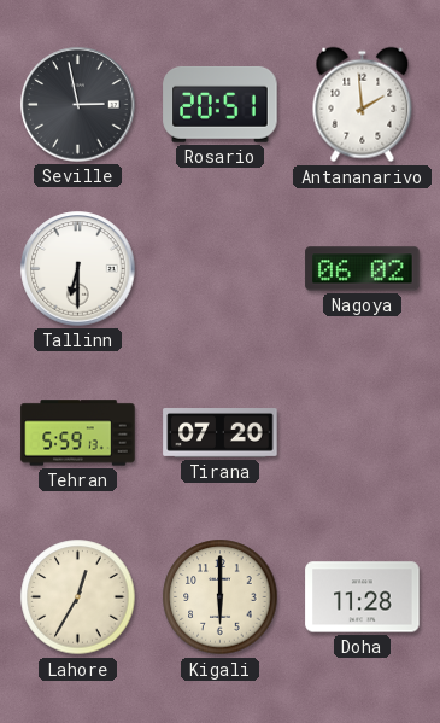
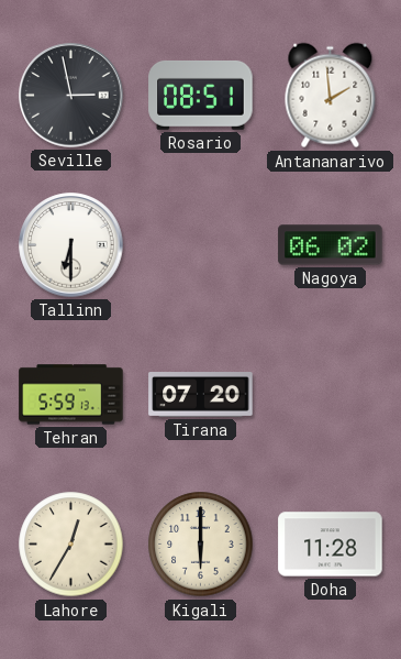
Rosario: 20:51 -> 08:51 (201, 95)
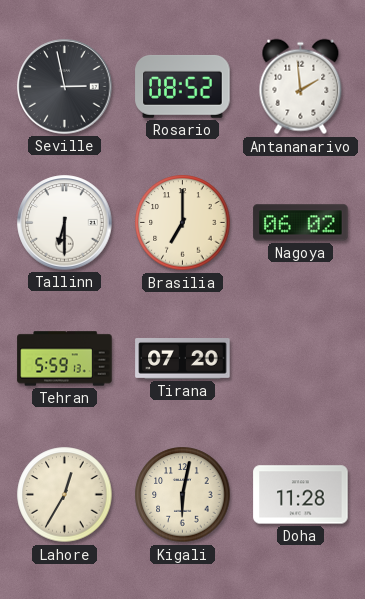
Rosario: 08:51 -> 08:52 (183, 86)
Brasilia: none -> 7:00 (183, 223)
Kigali: 6:00 -> 6:02 (183, 495)
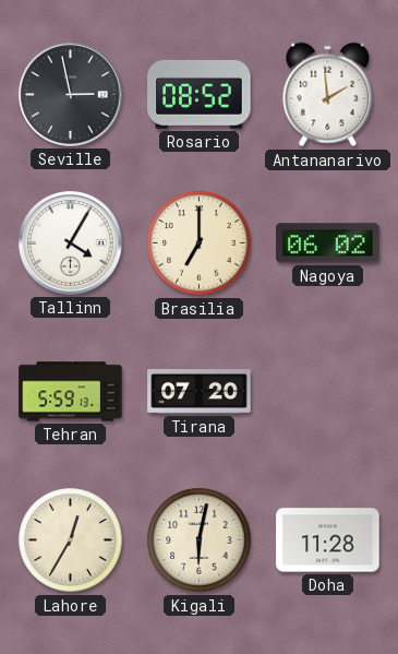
Tallinn: 6:30 -> 4:05 (71, 243)
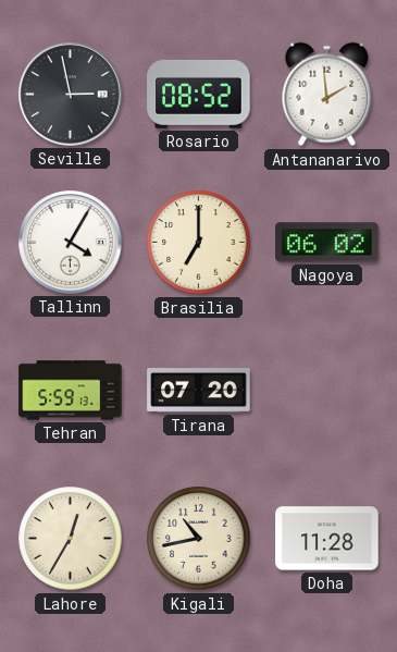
Kigali: 6:02 -> 10:43 (199, 539)
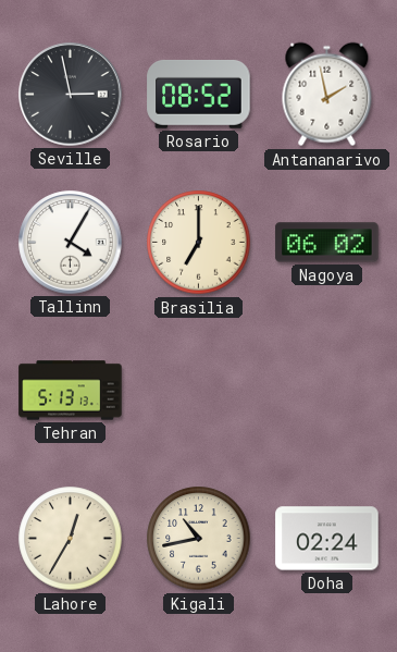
Antananarivo: 1:59 -> 1:58 (327, 95)
Tehran: 5:59 -> 5:13 (71, 391)
Tirana: 07:20 -> none (199, 391)
Doha: 11:28 -> 02:24 (327, 539)
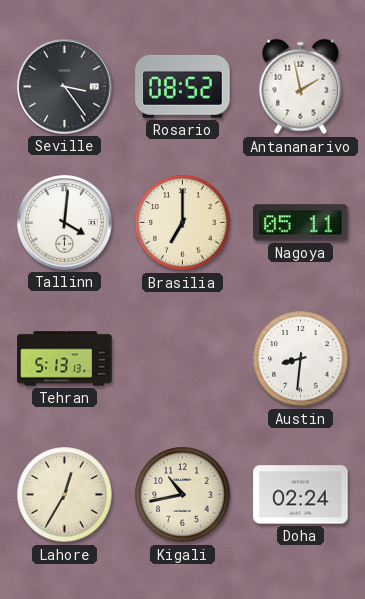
Seville: 2:58 -> 3:24 (65, 87)
Tallinn: 4:05 -> 4:01 (65, 223)
Nagoya: 06:02 -> 05:11 (301, 223)
Austin: none -> 8:31 (301, 359)
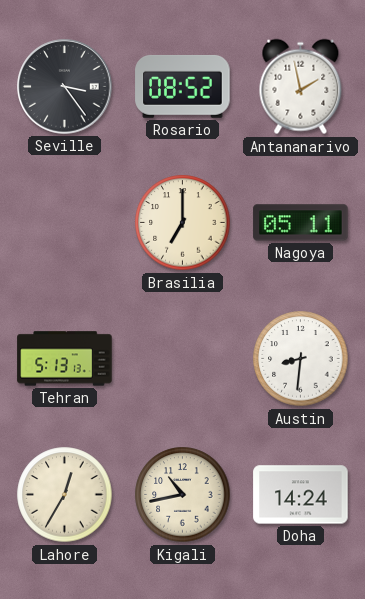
Tallinn: 4:01 -> none (65, 223)
Doha: 02:24 -> 14:24 (301, 495)
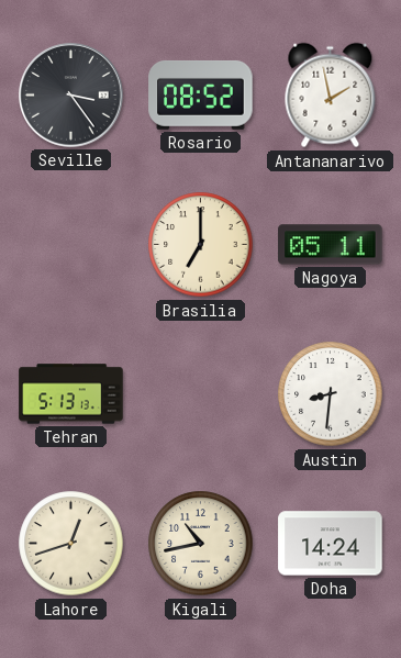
Lahore: 12:35 -> 12:42 (71, 544)
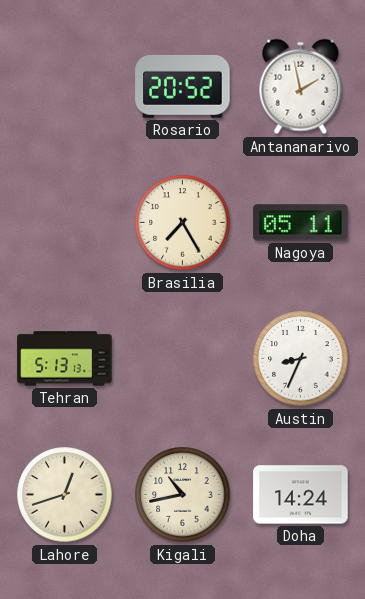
Seville: 3:24 -> none (71, 96)
Rosario: 08:52 -> 20:52 (183, 86)
Brasilia: 7:00 -> 7:25 (183, 223)
Austin: 8:31 -> 8:34 (301, 359)
